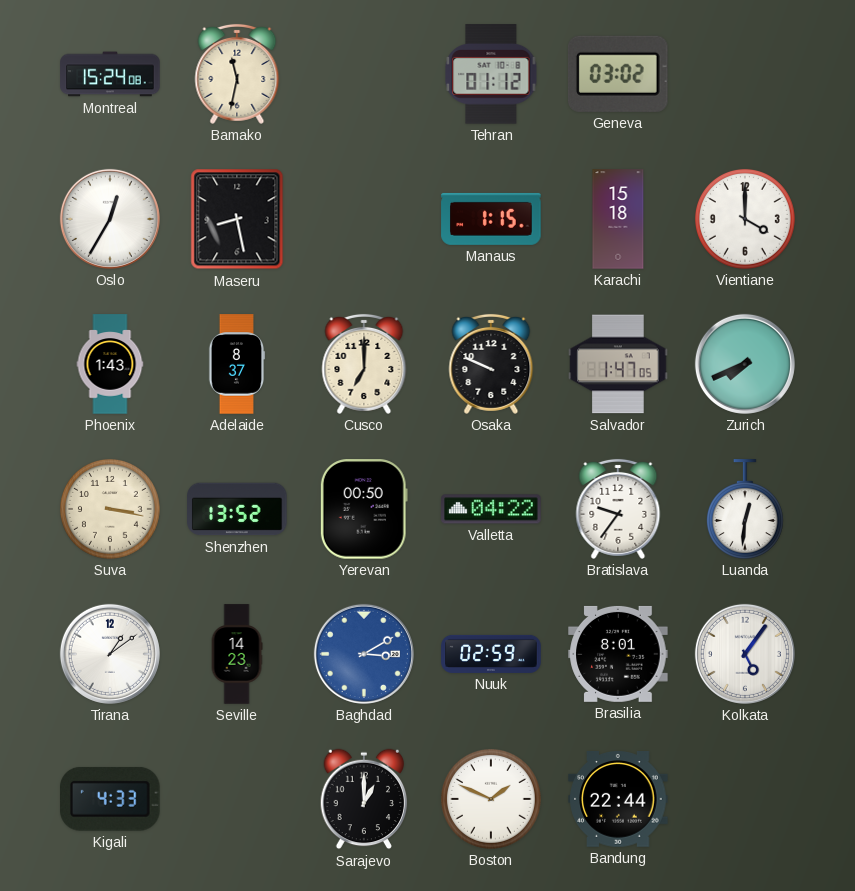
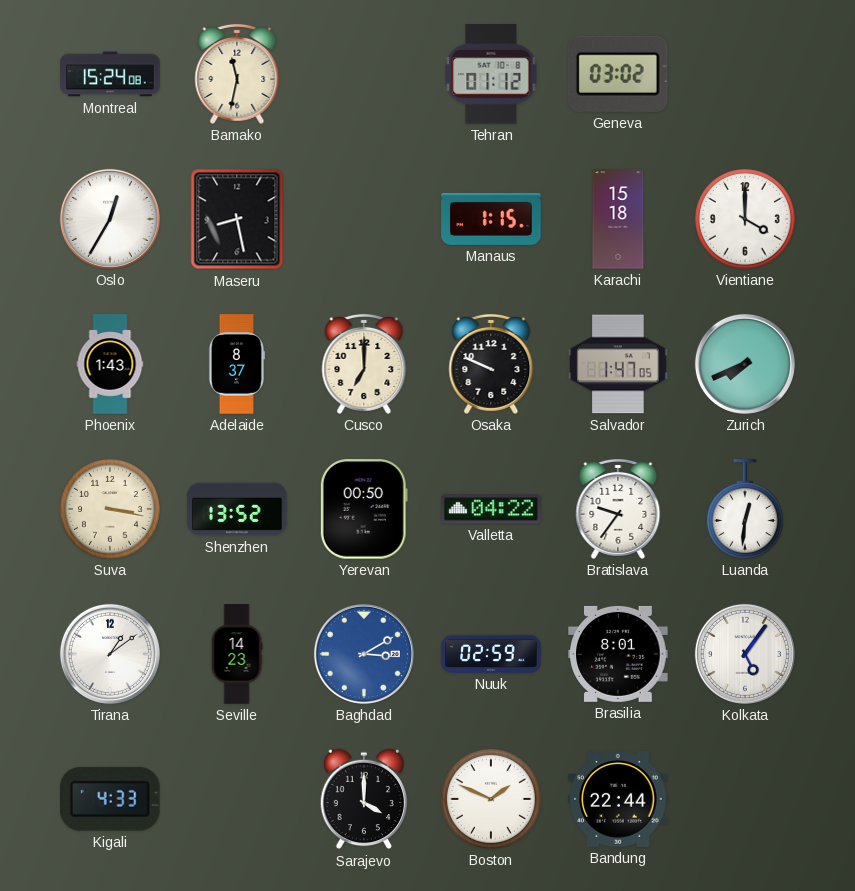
Sarajevo: 1:00 -> 4:00 (364, 799)
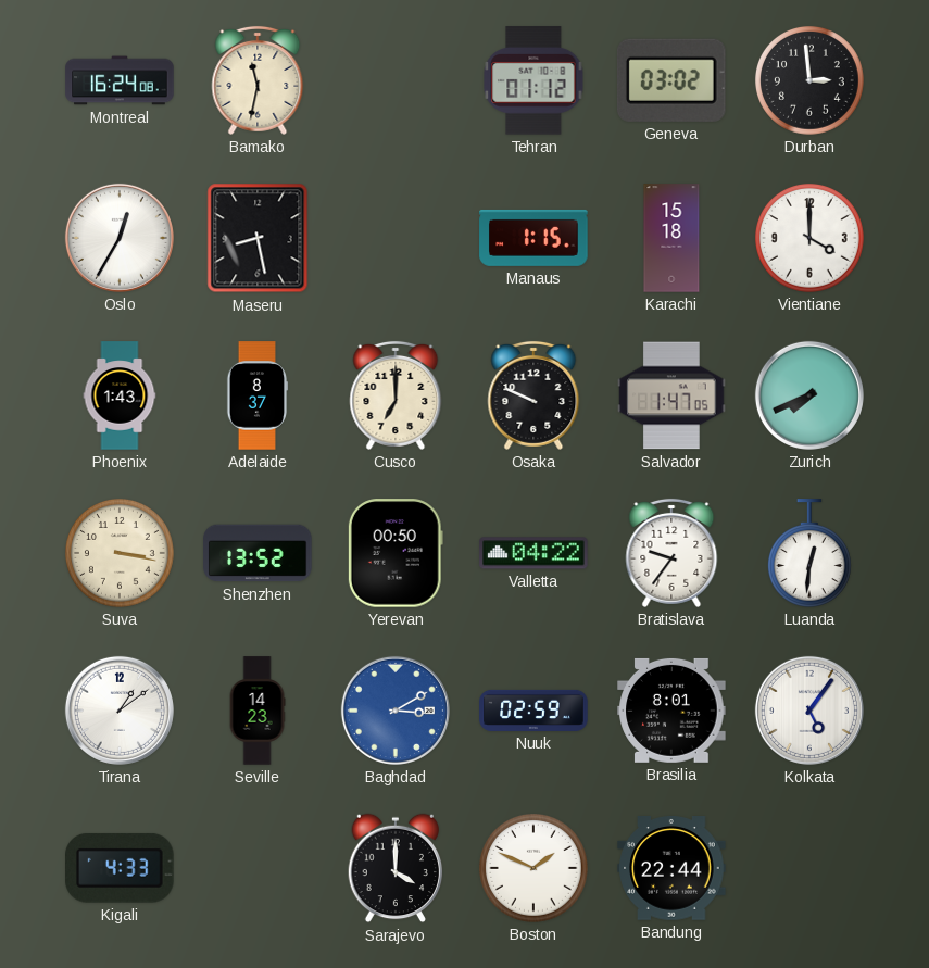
Montreal: 15:24 -> 16:24 (120, 80)
Durban: none -> 2:59 (809, 80)
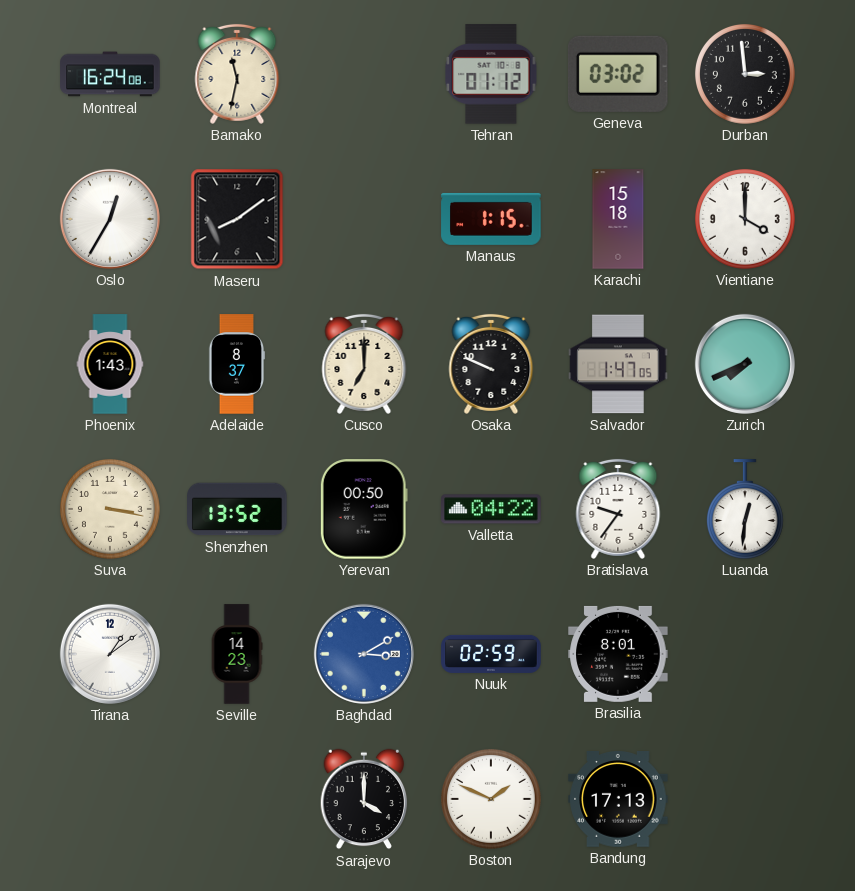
Maseru: 8:28 -> 8:09 (237, 219)
Kolkata: 5:06 -> none (809, 711)
Kigali: 4:33 -> none (121, 868)
Bandung: 22:44 -> 17:13 (618, 800)
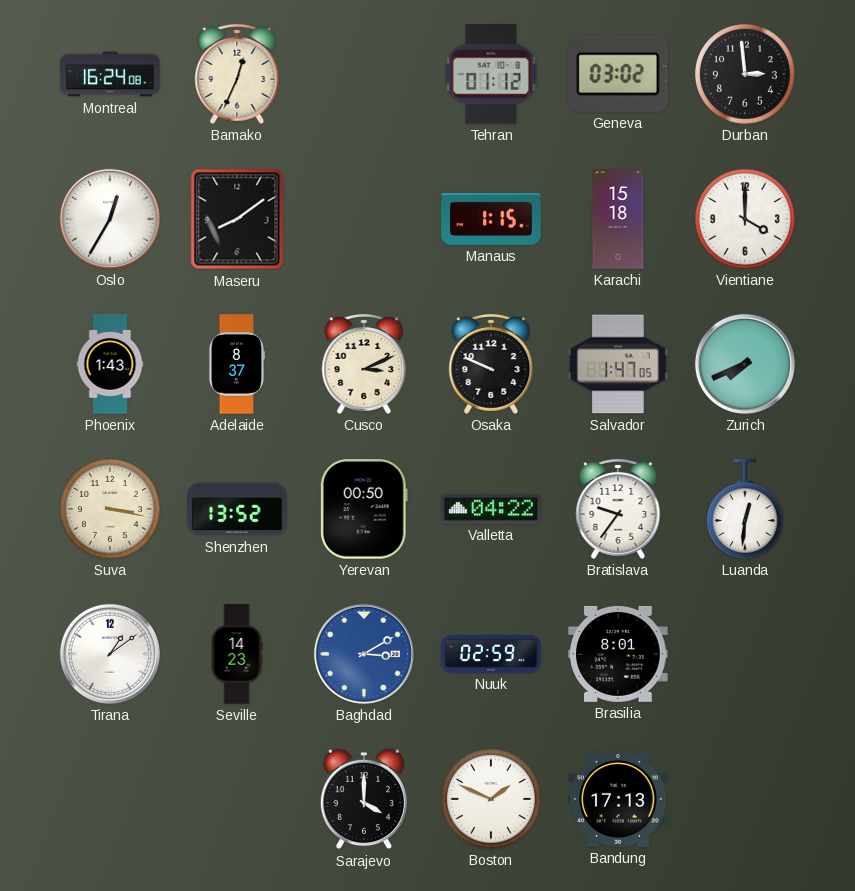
Bamako: 11:32 -> 12:34 (237, 74)
Cusco: 7:00 -> 3:11 (364, 364)
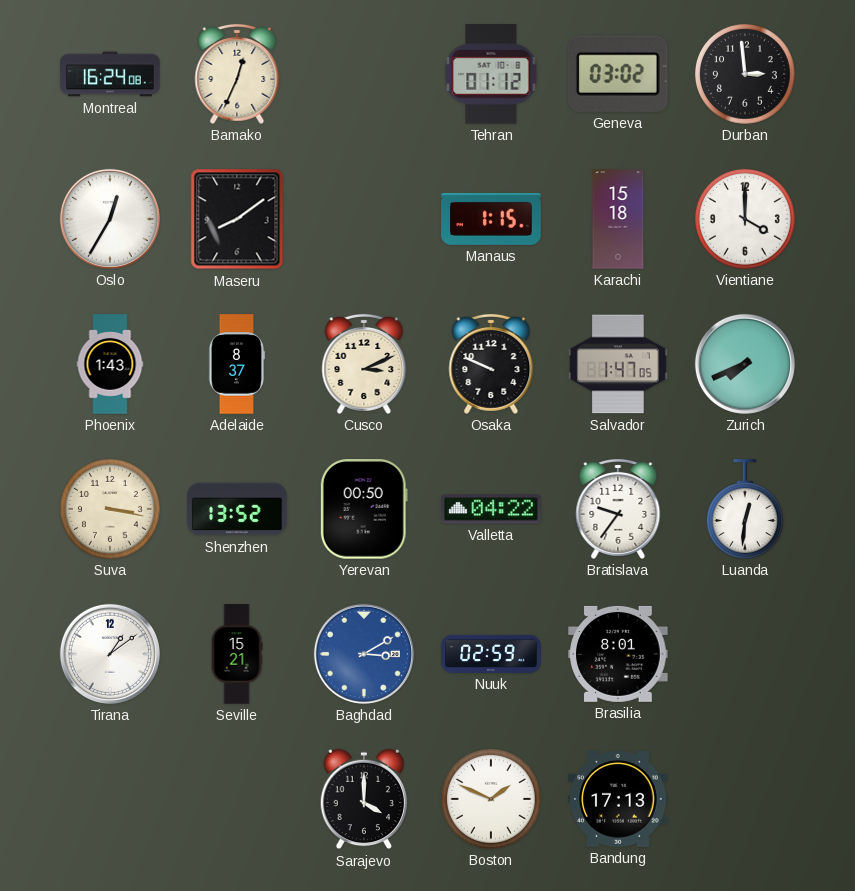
Seville: 14:23 -> 15:21 (237, 654)
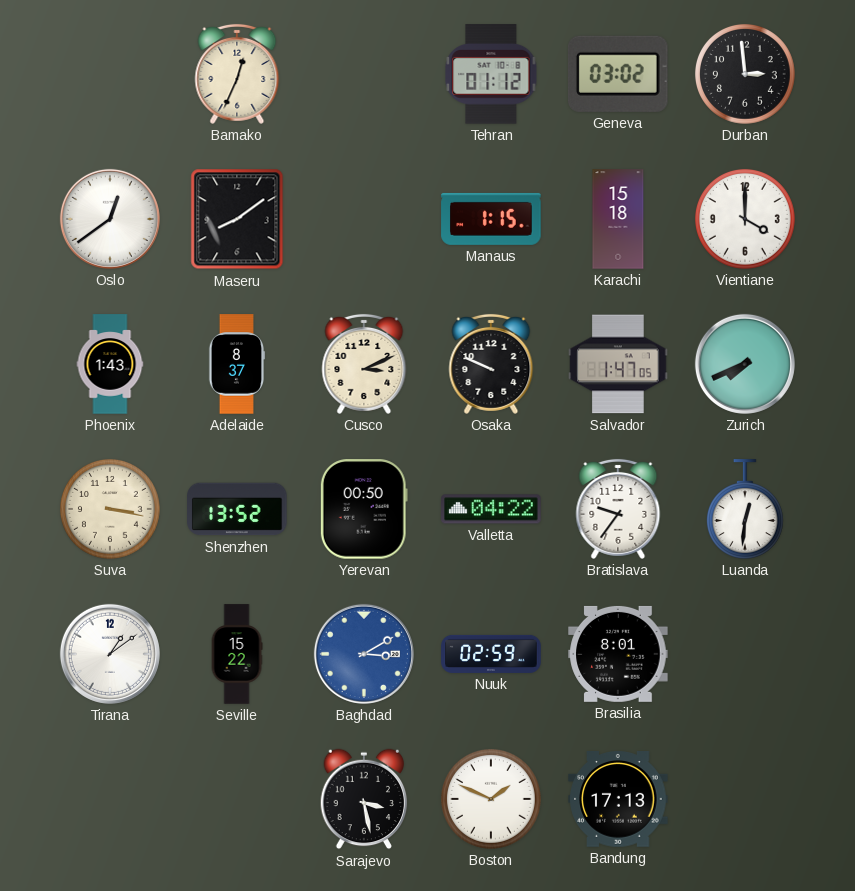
Montreal: 16:24 -> none (110, 74)
Oslo: 12:35 -> 12:39 (110, 219)
Seville: 15:21 -> 15:22 (237, 654)
Sarajevo: 4:00 -> 3:28 (364, 799)
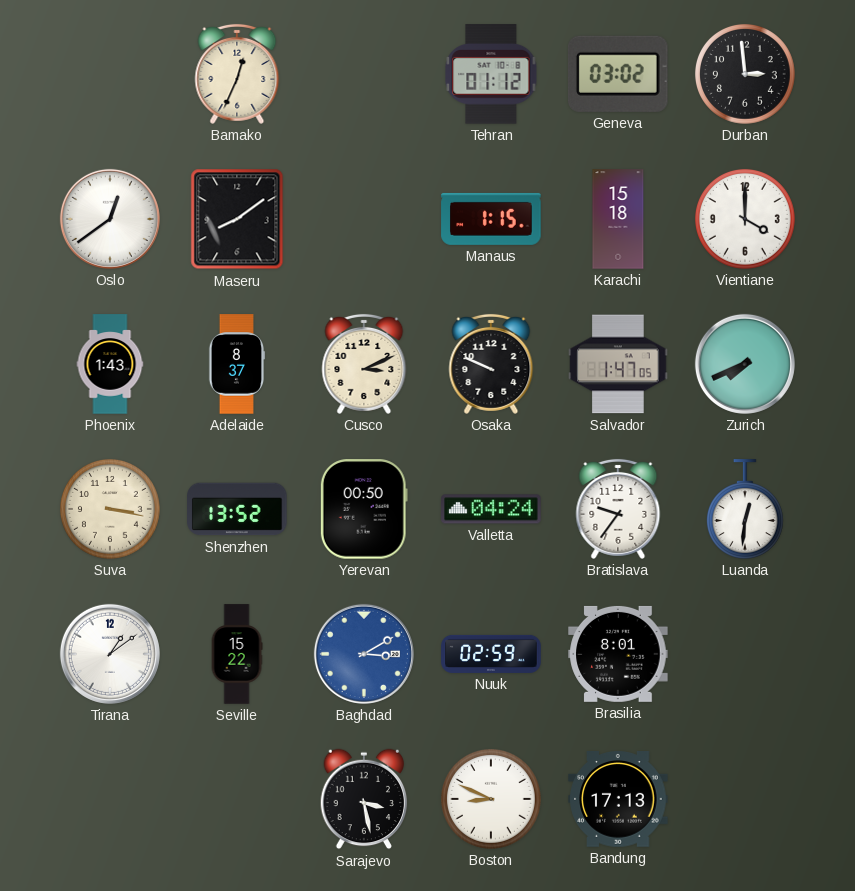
Valletta: 04:22 -> 04:24 (491, 509)
Boston: 1:49 -> 8:49 (491, 799)
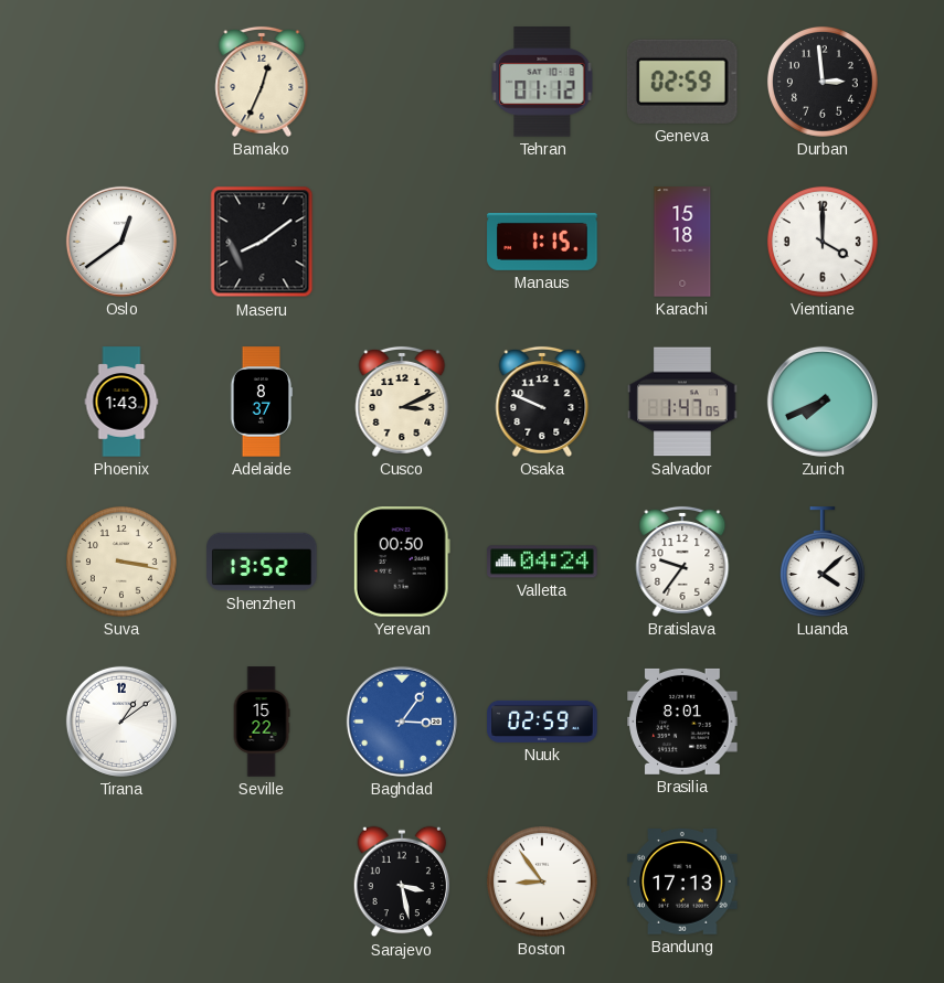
Geneva: 03:02 -> 02:59 (682, 82)
Luanda: 12:31 -> 4:08 (823, 562)
Baghdad: 3:10 -> 3:06 (402, 722)
Boston: 8:49 -> 8:54 (542, 882)
